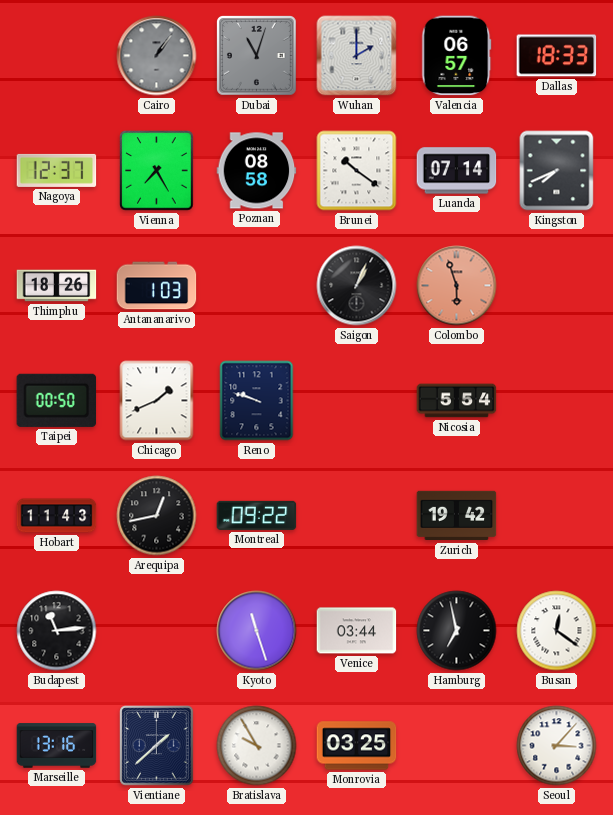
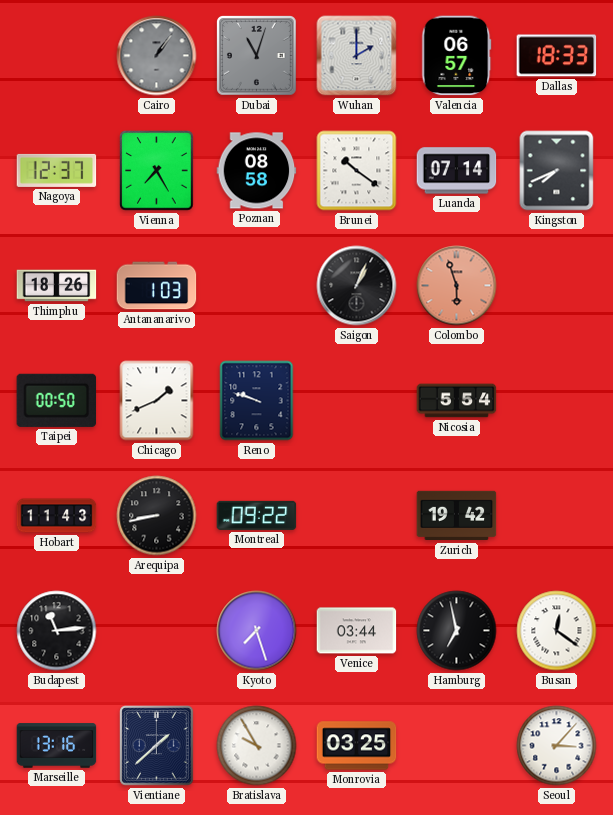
Arequipa: 12:43 -> 8:43 (157, 516)
Kyoto: 11:27 -> 7:27 (257, 631)
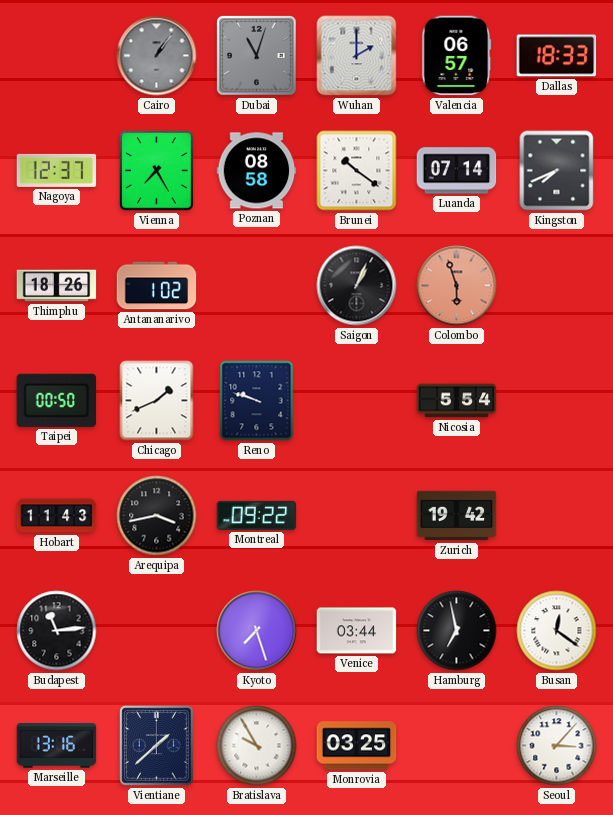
Antananarivo: 1:03 -> 1:02 (157, 286)
Arequipa: 8:43 -> 3:43 (157, 516)
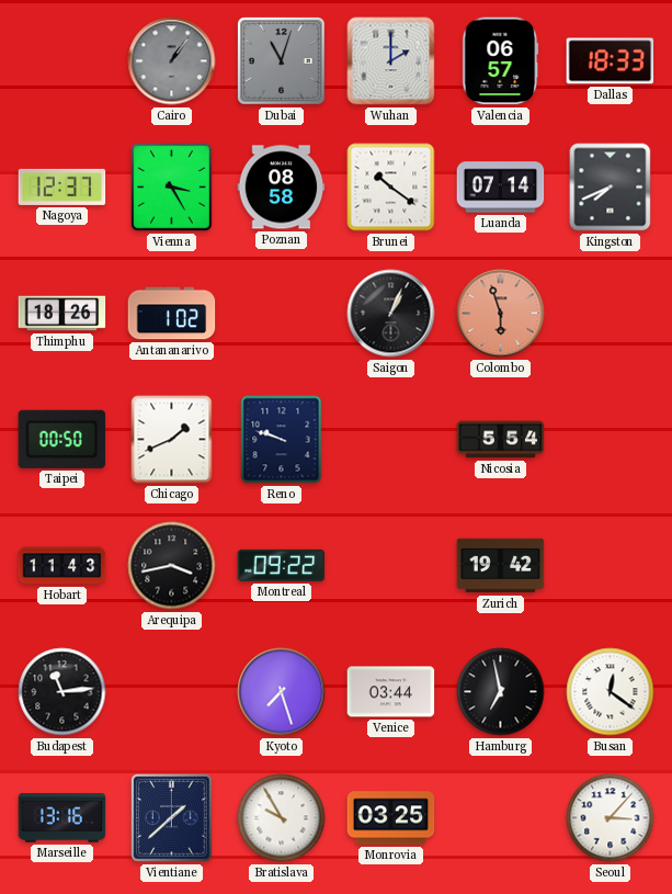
Vienna: 7:25 -> 3:25 (172, 188)
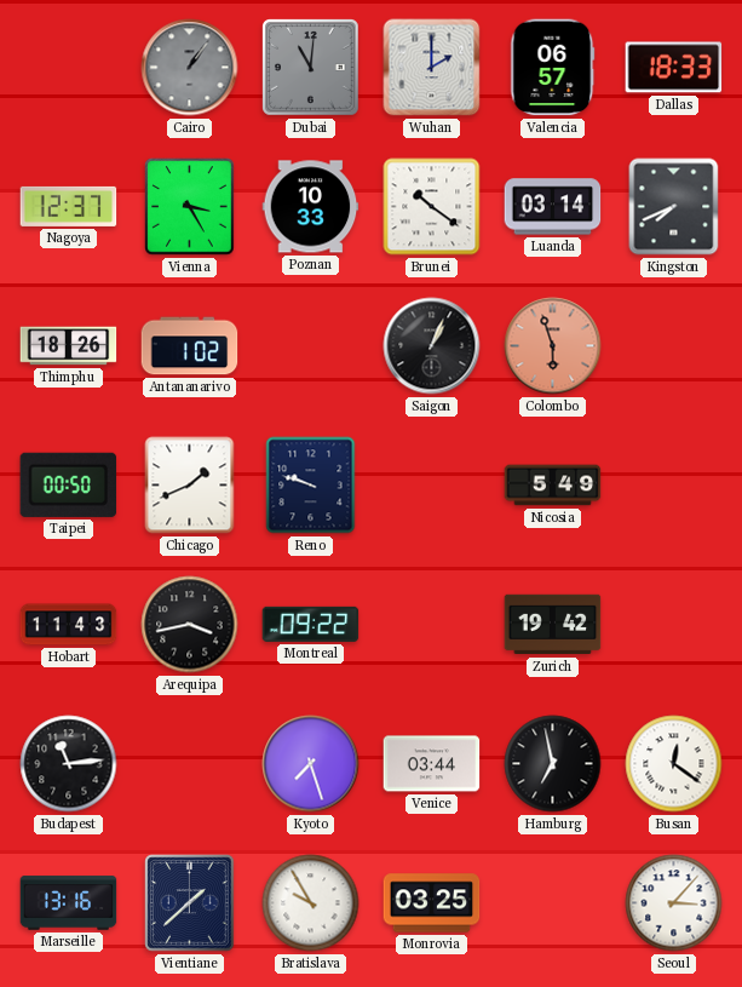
Dubai: 11:03 -> 11:01 (311, 68)
Poznan: 08:58 -> 10:33 (311, 207)
Luanda: 07:14 -> 03:14 (553, 207)
Nicosia: 5:54 -> 5:49 (553, 486)
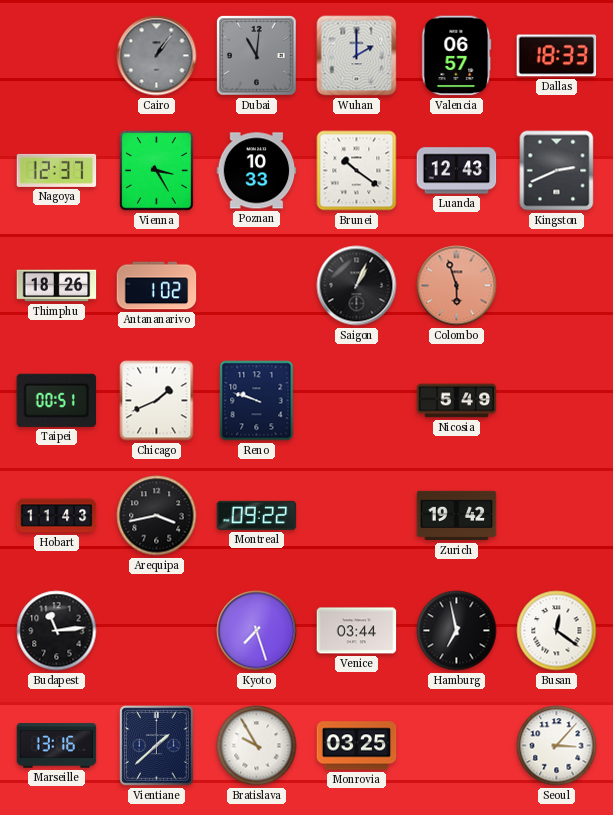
Luanda: 03:14 -> 12:43 (457, 171)
Kingston: 7:41 -> 2:41 (557, 171)
Taipei: 00:50 -> 00:51 (57, 400)
